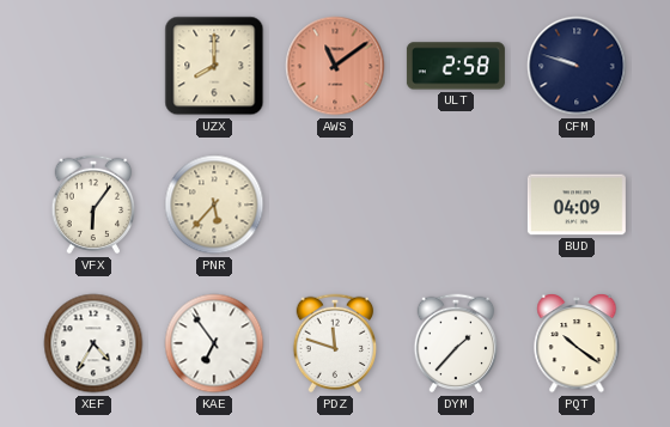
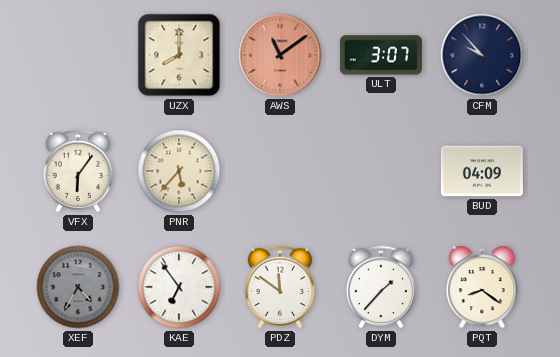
ULT: 2:58 -> 3:07 (381, 55)
CFM: 9:48 -> 9:53 (482, 55)
XEF dial: white -> grey (78, 287)
PDZ: 11:48 -> 11:51 (280, 287)
PQT: 10:21 -> 8:21 (482, 287)
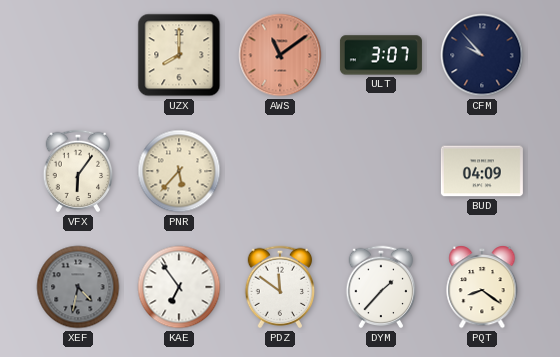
XEF: 4:35 -> 4:32 (78, 287)
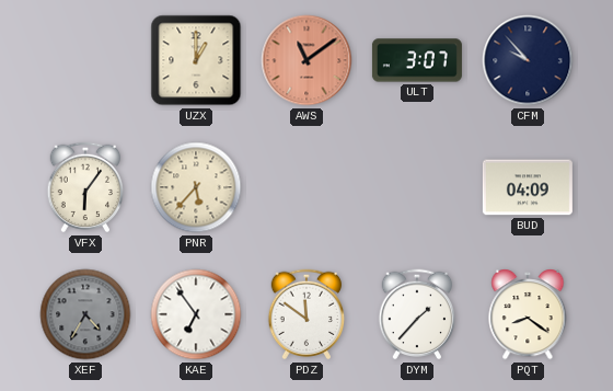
UZX: 8:00 -> 1:00 (196, 60)
XEF: 4:32 -> 4:35 (85, 314)
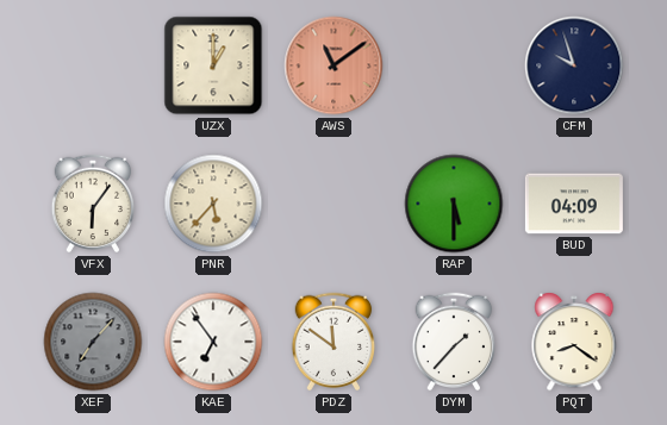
ULT: 3:07 -> none (417, 60)
CFM: 9:53 -> 9:57 (574, 65)
RAP: none -> 5:30 (454, 204)
XEF: 4:35 -> 7:07 (93, 342)
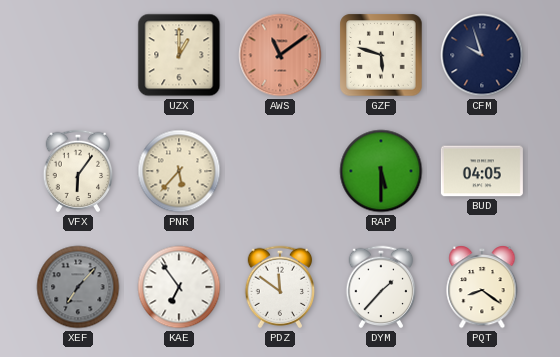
GZF: none -> 5:48 (381, 55)
BUD: 04:09 -> 04:05 (482, 171)
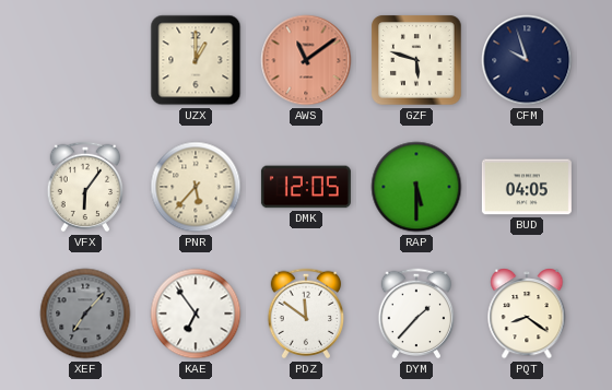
DMK: none -> 12:05 (306, 187)
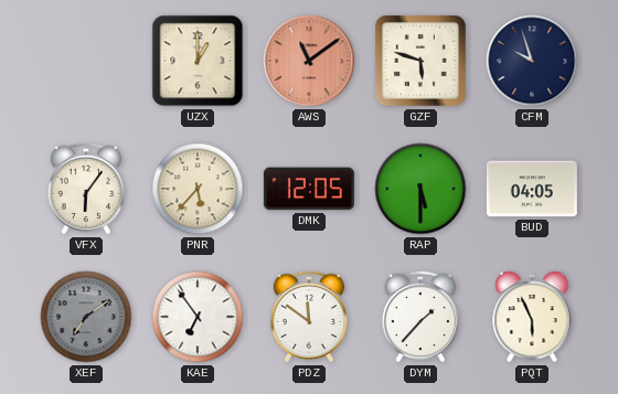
XEF: 7:07 -> 7:09 (86, 317)
PQT: 8:21 -> 5:56 (532, 317)
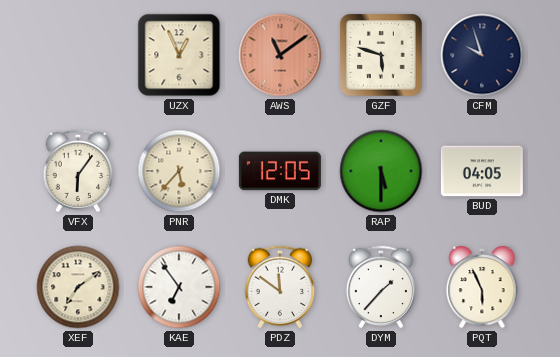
UZX: 1:00 -> 12:56 (179, 55)
XEF dial: grey -> cream (78, 287)
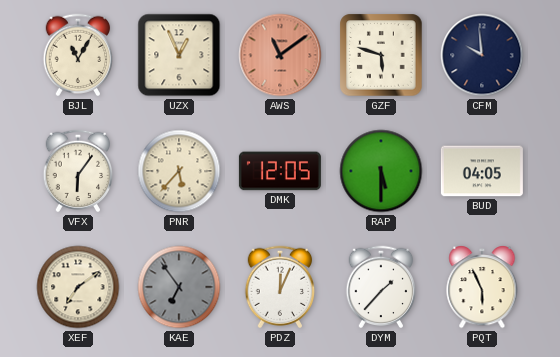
BJL: none -> 11:05 (78, 55)
CFM: 9:57 -> 9:59 (482, 55)
KAE dial: white -> grey (179, 287)
PDZ: 11:51 -> 12:04 (280, 287)
